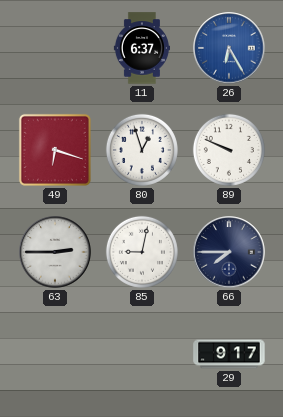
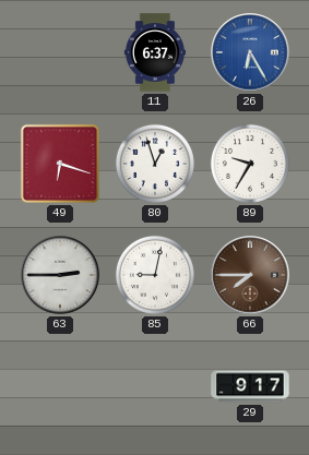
89: 9:49 -> 9:35 (250, 164)
66 dial: navy -> brown (250, 275)
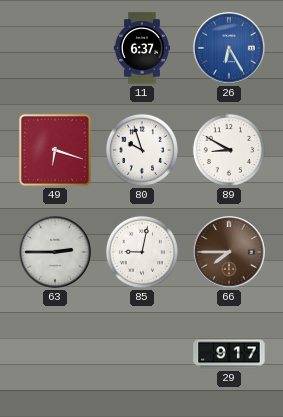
80: 12:57 -> 9:57 (142, 150)
89: 9:35 -> 8:50 (229, 150)
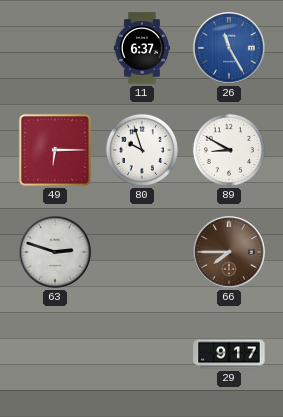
26: 6:25 -> 11:25 (229, 48)
49: 6:18 -> 6:15 (55, 150)
63: 2:45 -> 2:48 (55, 252)
85: 9:02 -> none (142, 252)
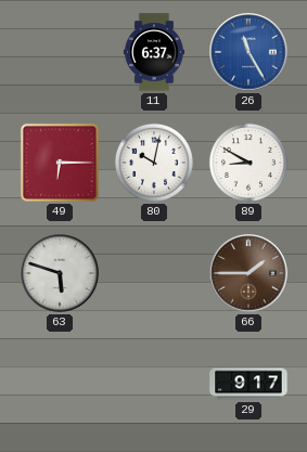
80: 9:57 -> 10:02 (154, 163)
63: 2:48 -> 5:48 (60, 273)
66: 7:45 -> 1:45 (248, 273)
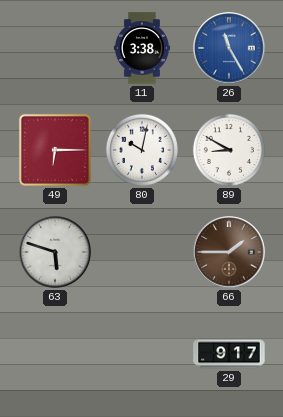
11: 6:37 -> 3:38 (142, 48)
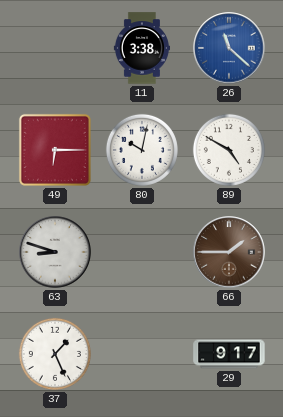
26: 11:25 -> 11:22 (229, 48)
89: 8:50 -> 4:50 (229, 150)
63: 5:48 -> 8:48 (55, 252)
37: none -> 1:26 (55, 354)
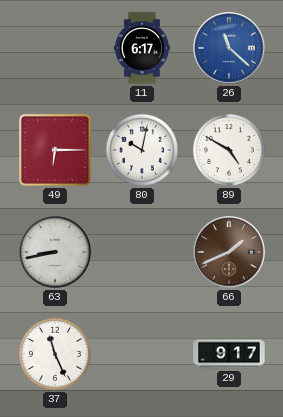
11: 3:38 -> 6:17 (142, 48)
63: 8:48 -> 8:43 (55, 252)
66: 1:45 -> 1:41 (229, 252)
37: 1:26 -> 11:26 (55, 354)
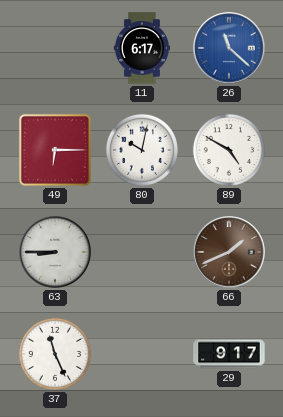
63: 8:43 -> 8:45 (55, 252)
